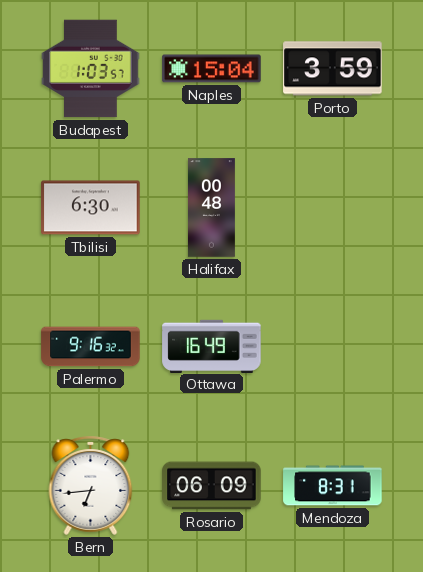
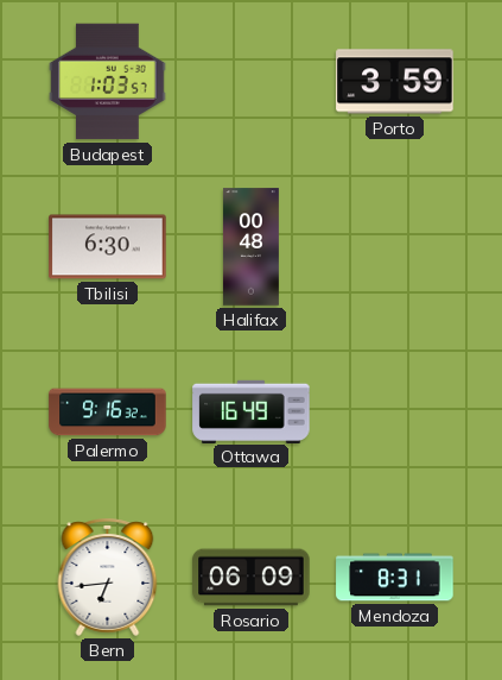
Naples: 15:04 -> none (212, 69)
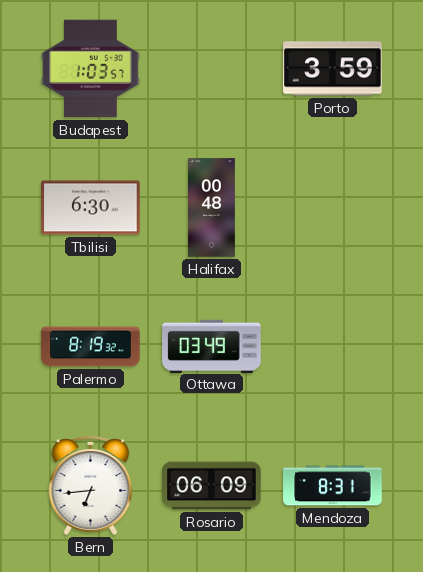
Palermo: 9:16 -> 8:19 (91, 347)
Ottawa: 16:49 -> 03:49 (212, 346)
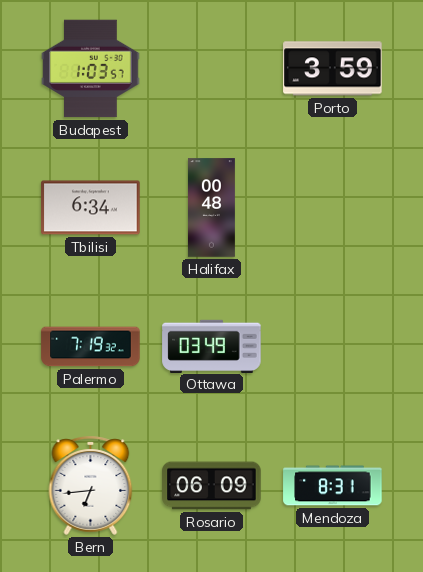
Tbilisi: 6:30 -> 6:34 (91, 208)
Palermo: 8:19 -> 7:19 (91, 347)
